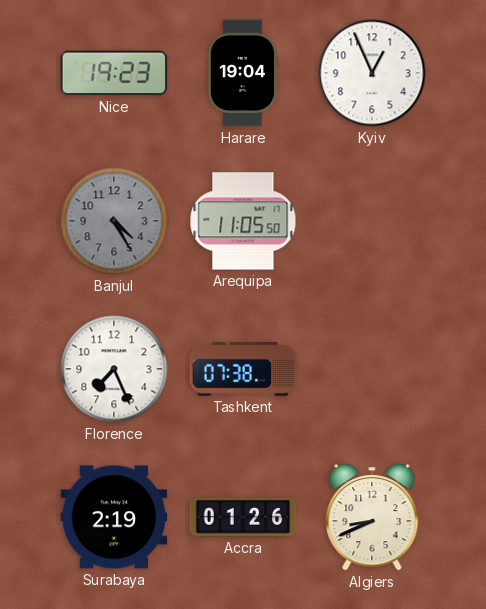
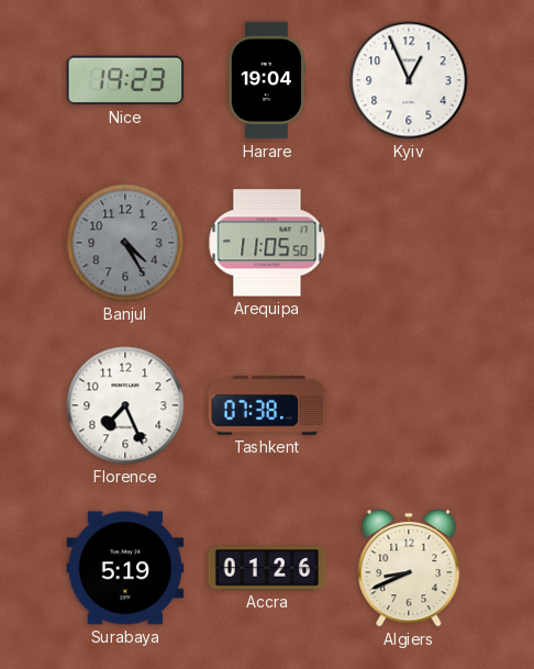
Surabaya: 2:19 -> 5:19 (125, 568)
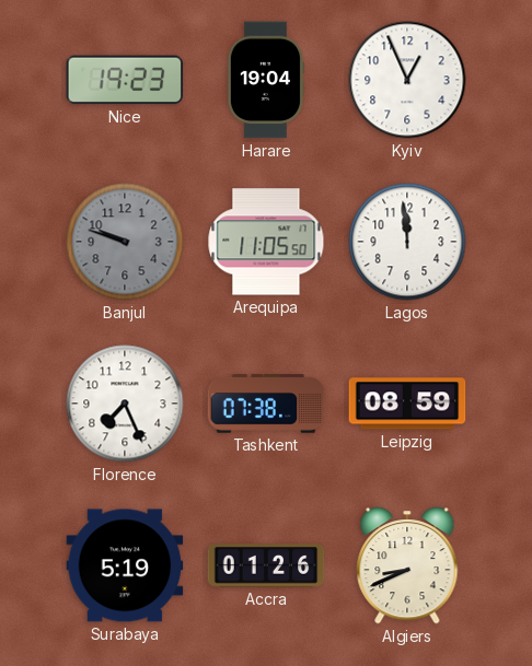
Banjul: 4:25 -> 9:48 (125, 242)
Lagos: none -> 11:59 (407, 242)
Leipzig: none -> 08:59 (407, 404)
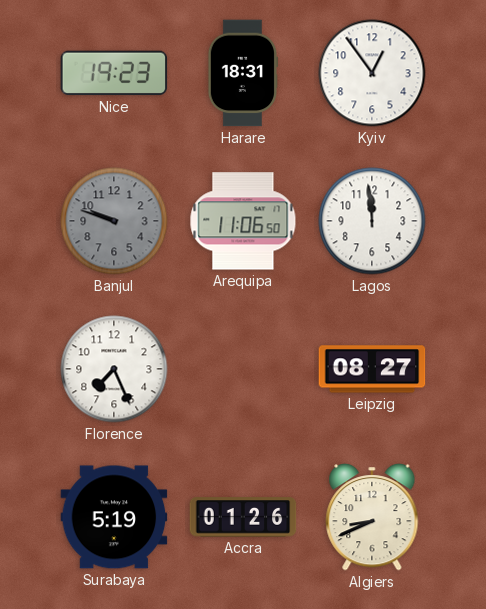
Harare: 19:04 -> 18:31 (242, 73)
Kyiv: 12:56 -> 12:54 (372, 73)
Arequipa: 11:05 -> 11:06 (243, 221)
Tashkent: 07:38 -> none (266, 404)
Leipzig: 08:59 -> 08:27 (372, 369)
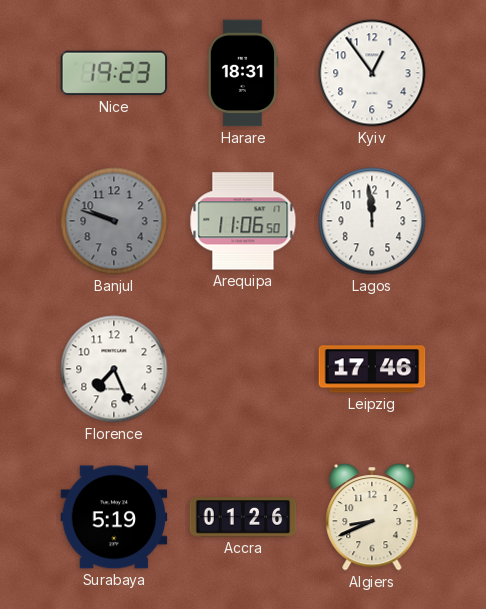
Leipzig: 08:27 -> 17:46 (372, 369)
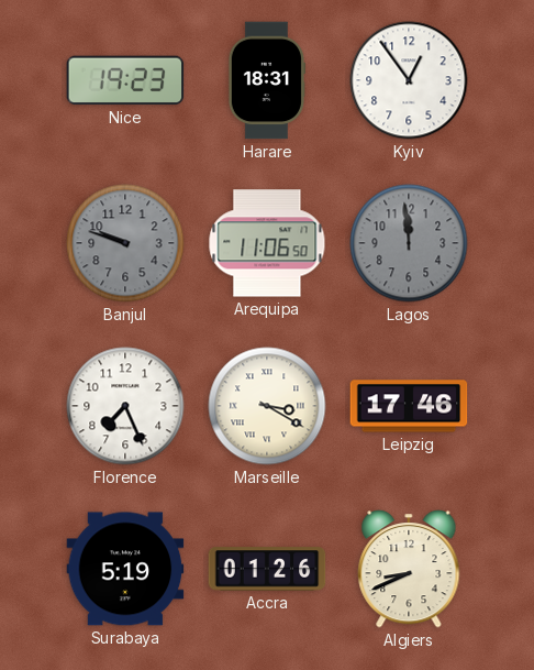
Lagos dial: white -> grey (409, 243)
Marseille: none -> 3:20 (267, 406)
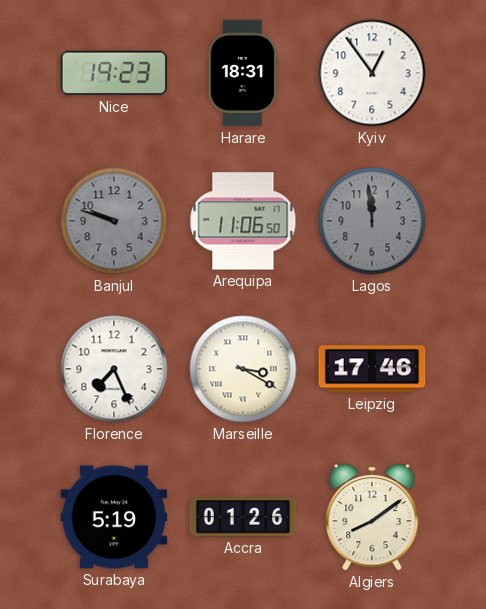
Algiers: 8:41 -> 8:09 (372, 518)
